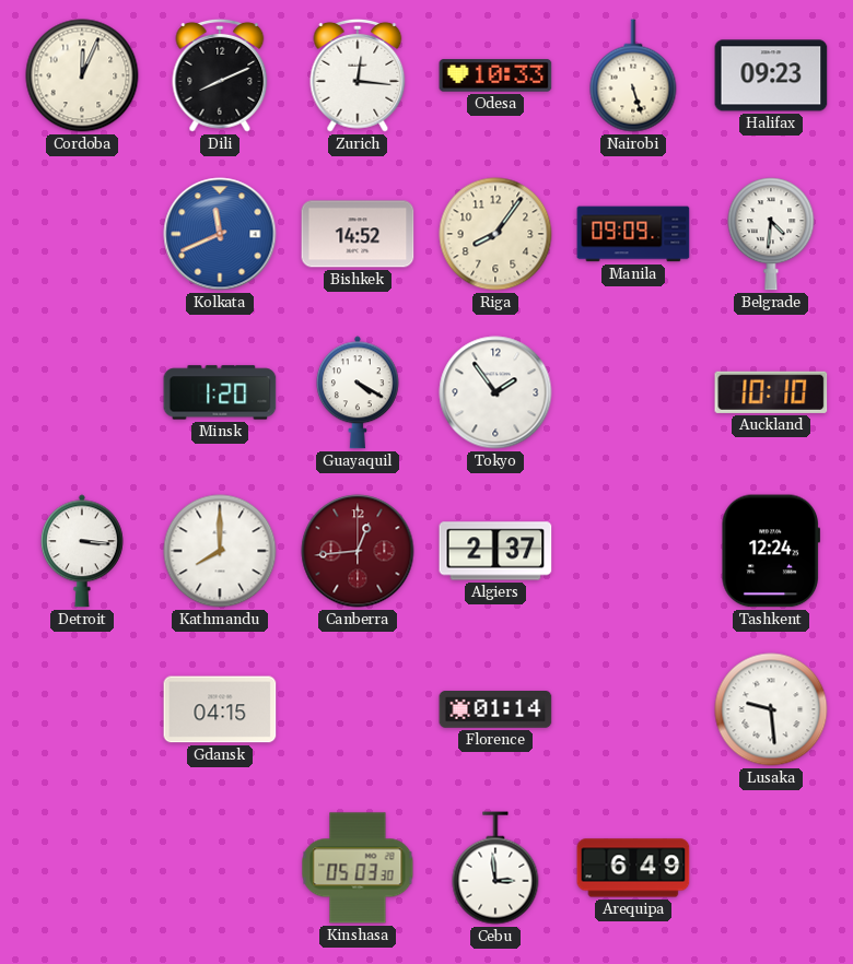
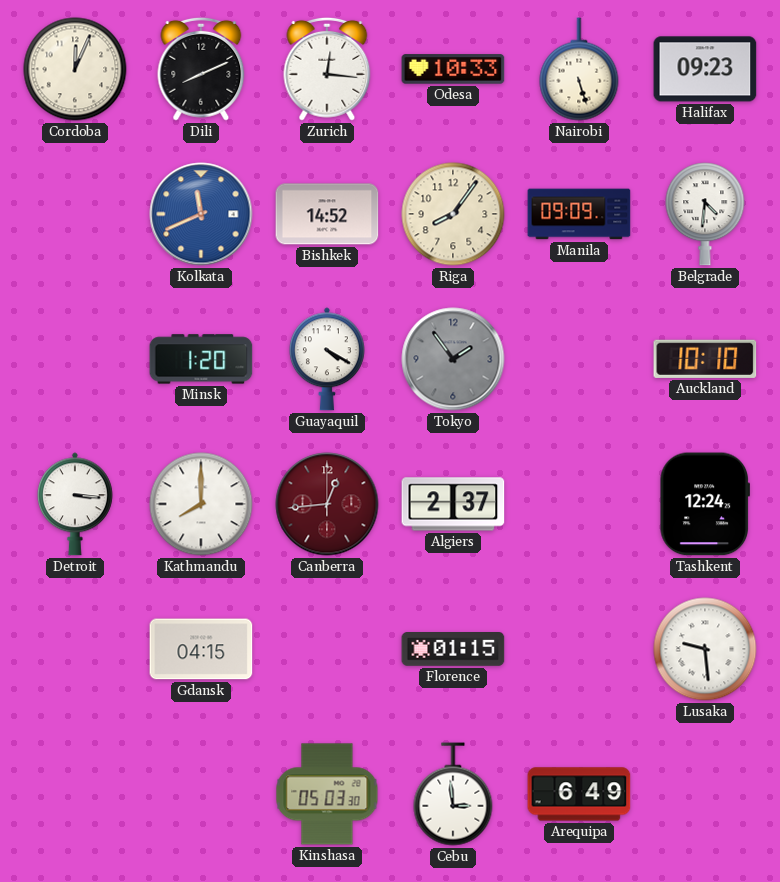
Tokyo dial: white -> grey (453, 359)
Florence: 01:14 -> 01:15 (453, 650)
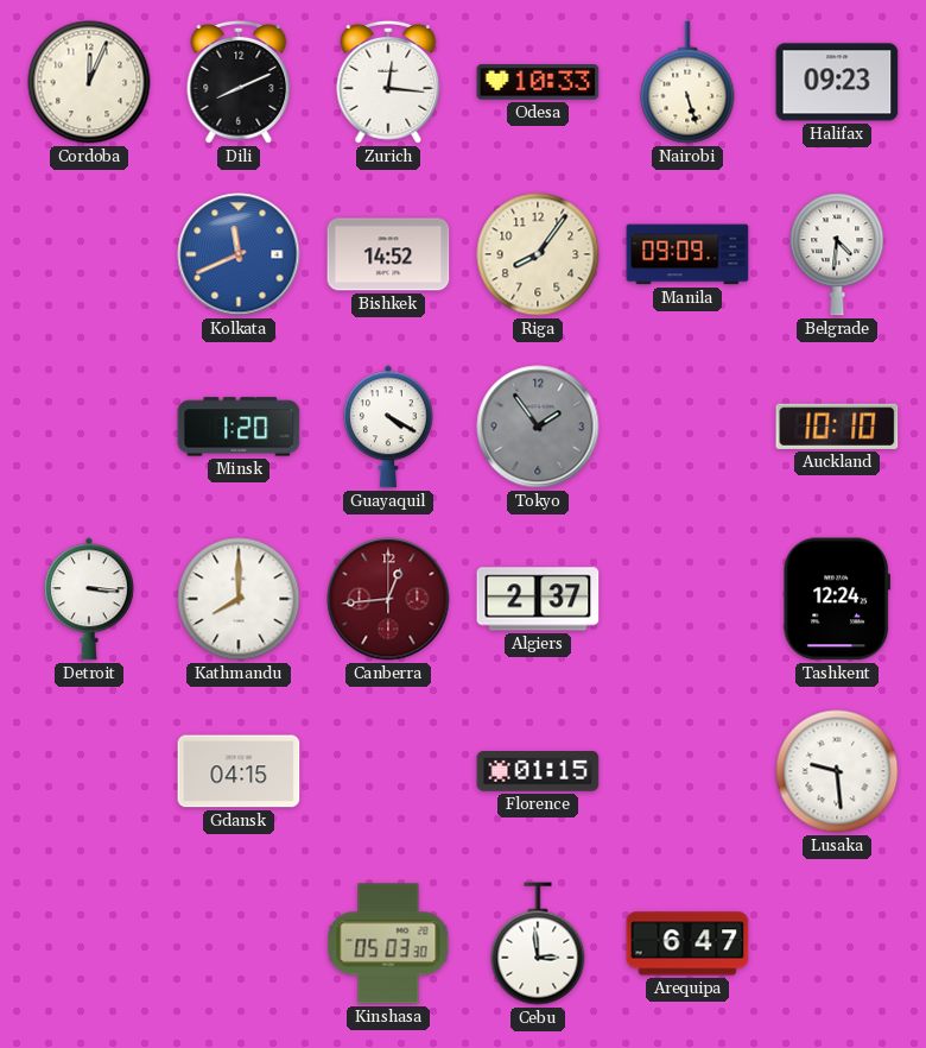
Arequipa: 6:49 -> 6:47 (687, 943)
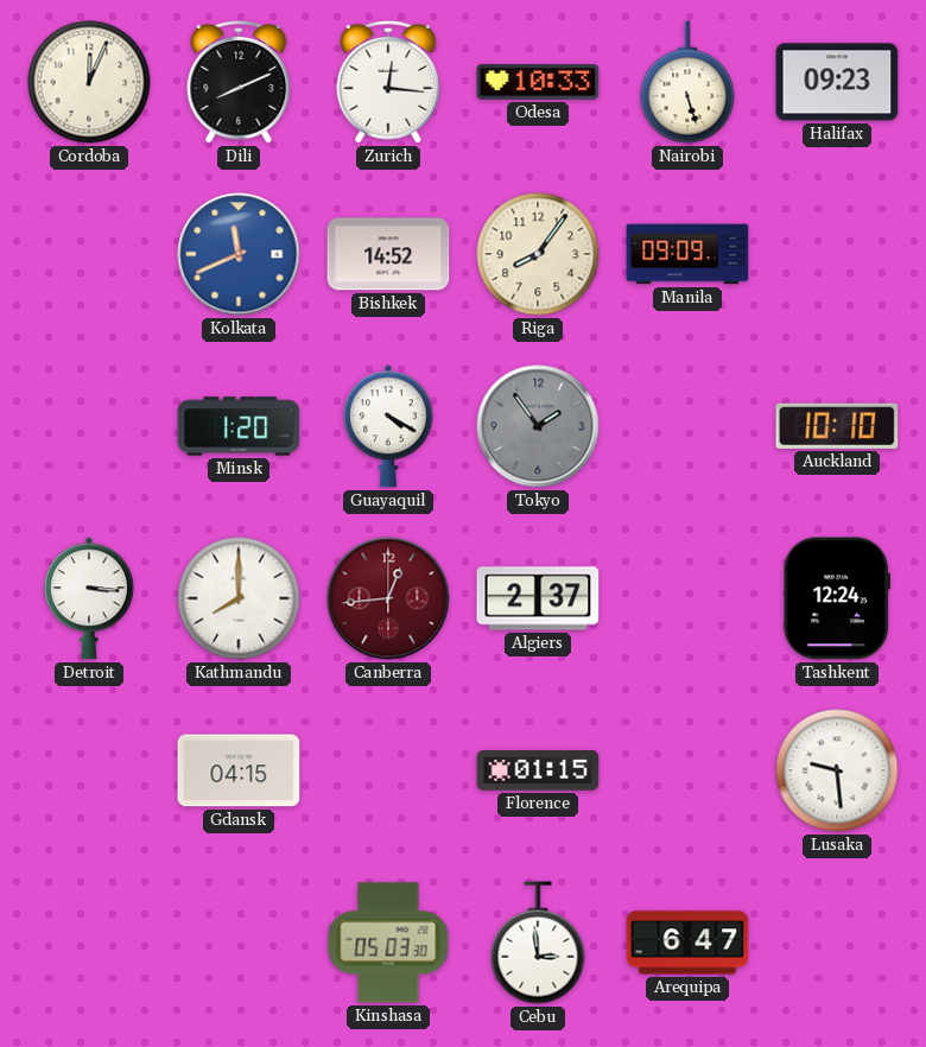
Belgrade: 4:31 -> none (837, 254)
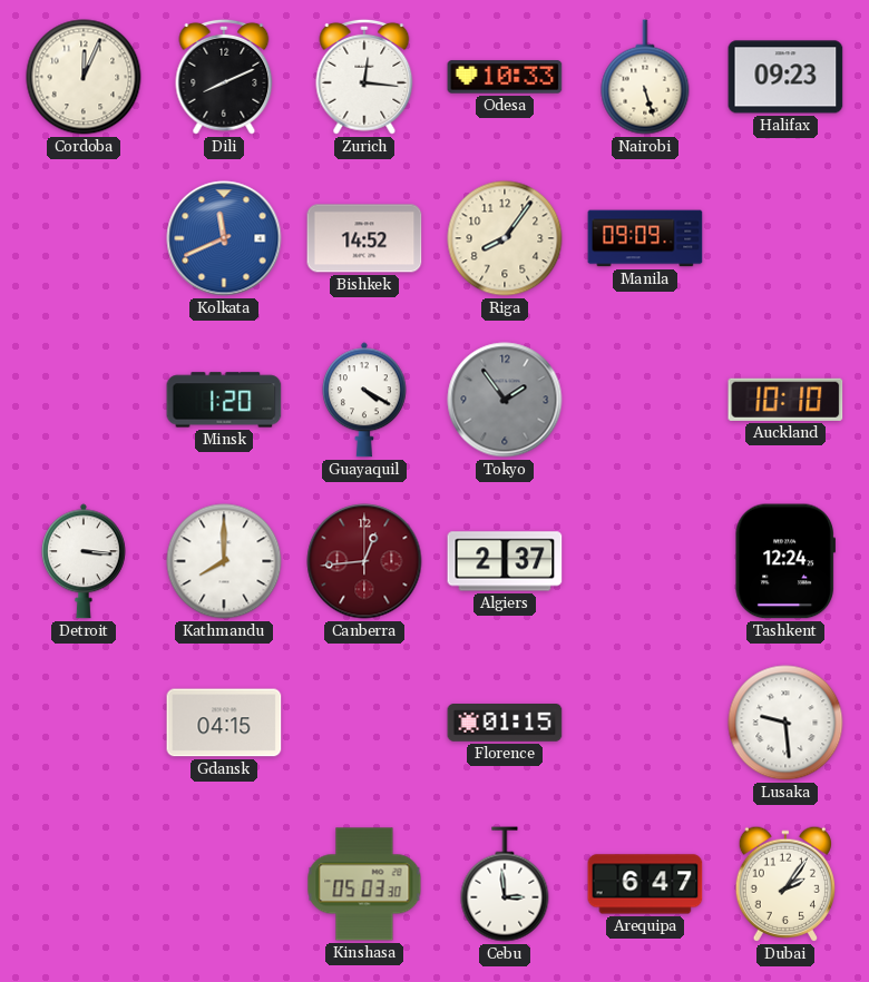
Dubai: none -> 2:06 (784, 884)
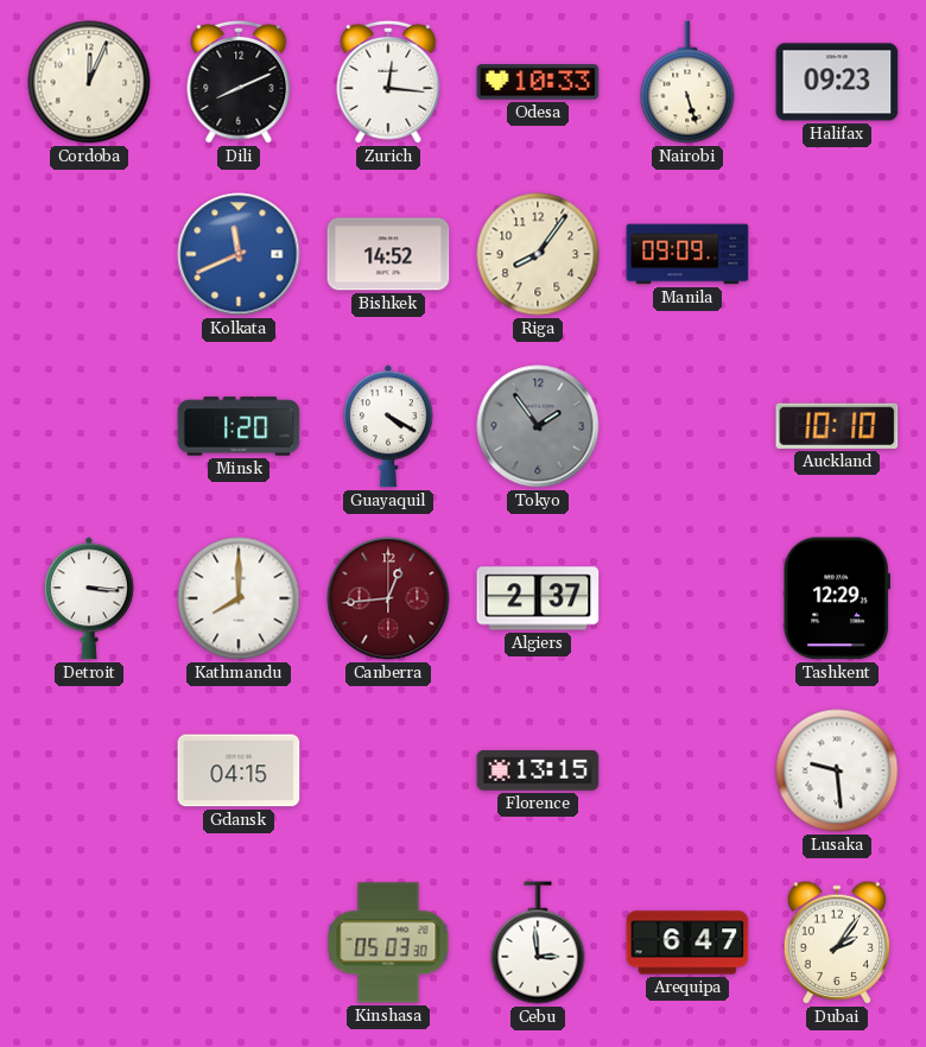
Tashkent: 12:24 -> 12:29 (836, 598)
Florence: 01:15 -> 13:15 (538, 772)
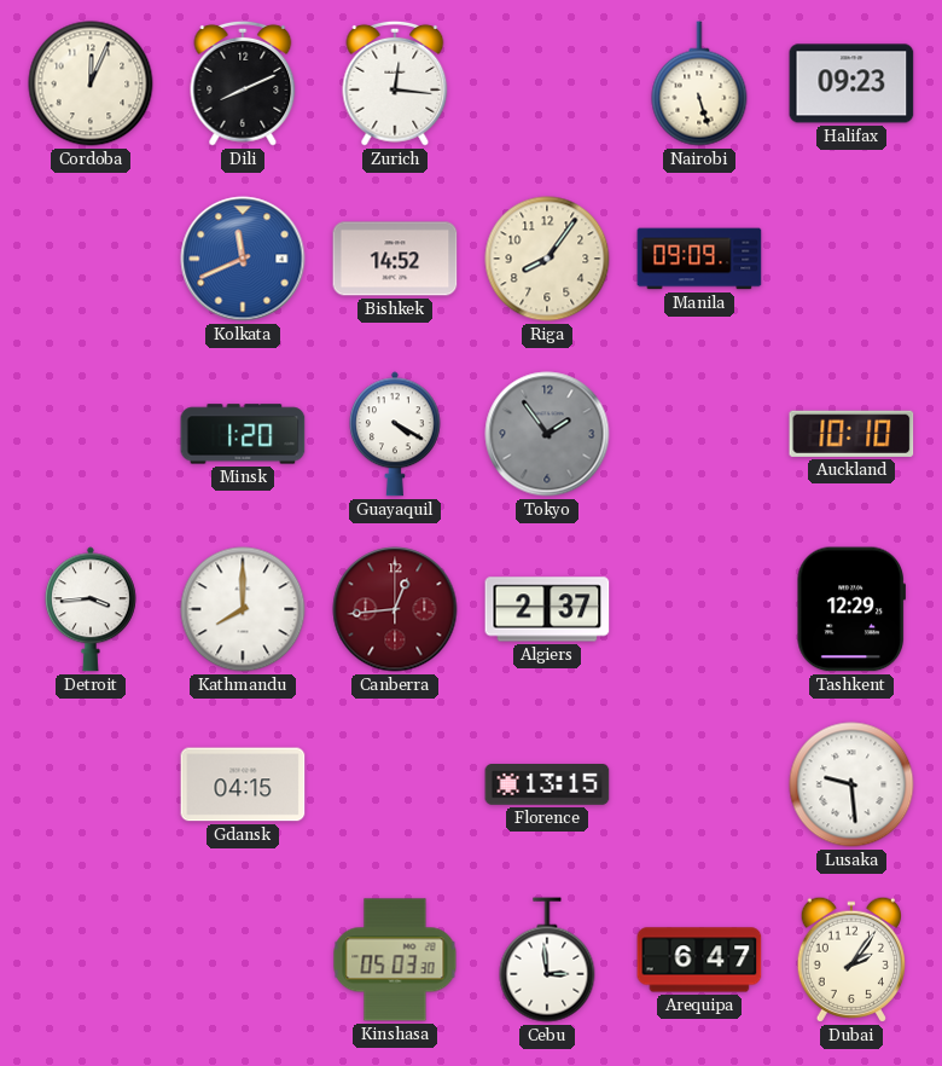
Odesa: 10:33 -> none (538, 82)
Detroit: 3:16 -> 3:44 (91, 609)
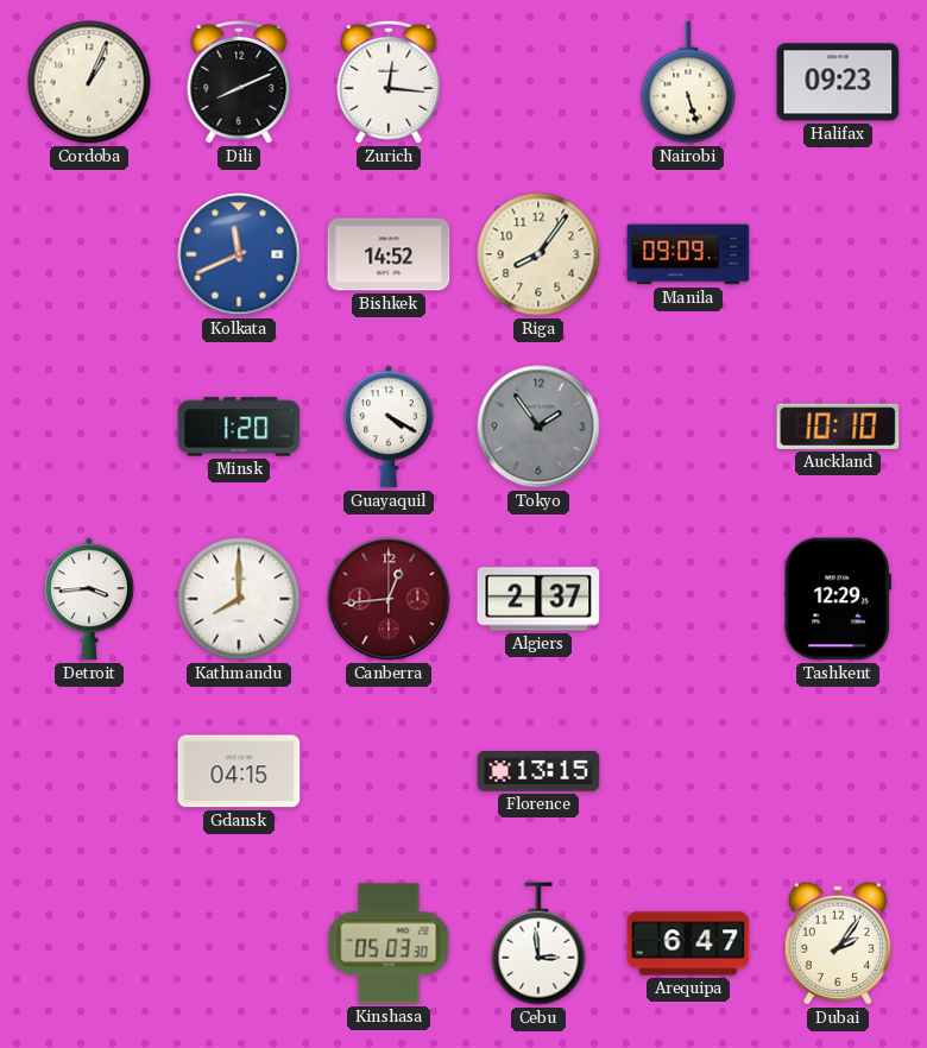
Cordoba: 12:04 -> 1:04 (89, 82)
Lusaka: 9:29 -> none (851, 784)
